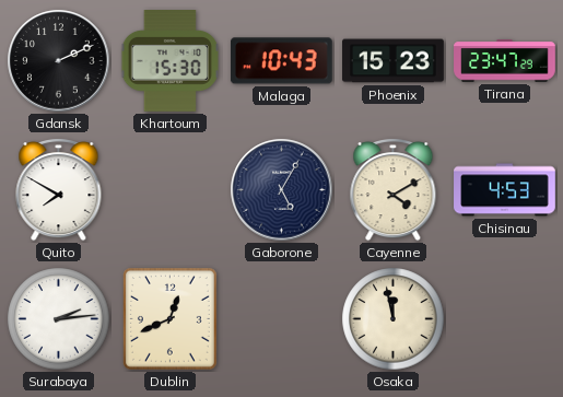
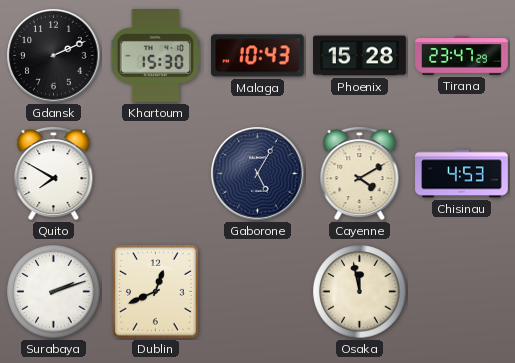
Phoenix: 15:23 -> 15:28 (360, 56)
Surabaya: 2:14 -> 2:12 (54, 292)
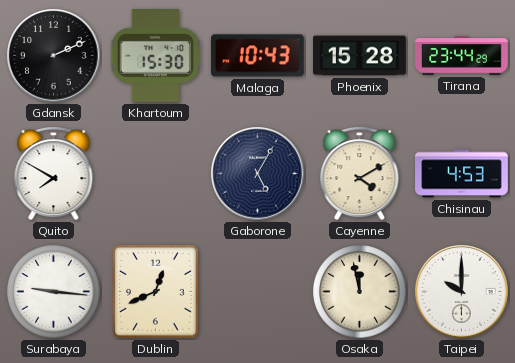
Tirana: 23:47 -> 23:44 (462, 56)
Surabaya: 2:12 -> 9:16 (54, 292)
Taipei: none -> 10:00 (462, 292)
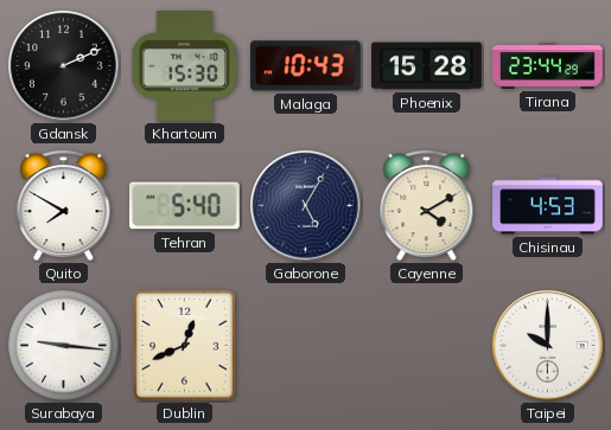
Tehran: none -> 5:40 (185, 206)
Osaka: 11:58 -> none (360, 292)
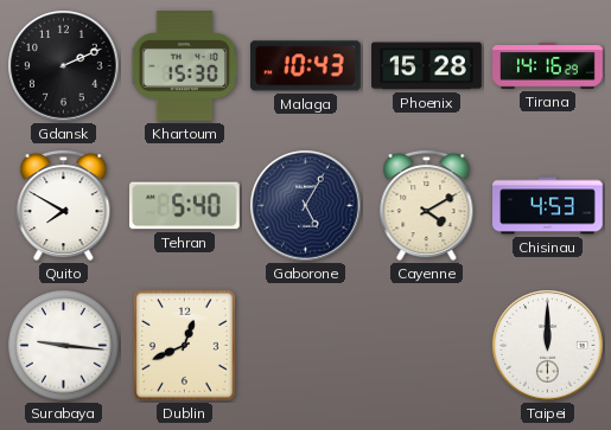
Tirana: 23:44 -> 14:16 (548, 66)
Taipei: 10:00 -> 12:00 (548, 346)
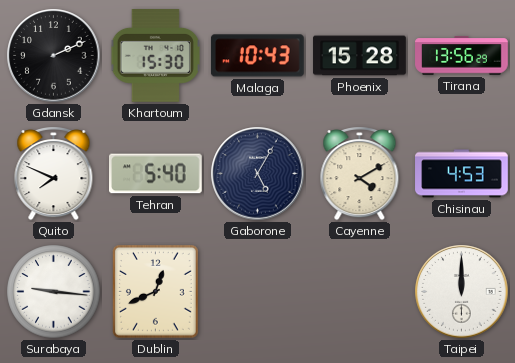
Tirana: 14:16 -> 13:56 (462, 56)
Quito: 7:50 -> 7:49 (54, 174)
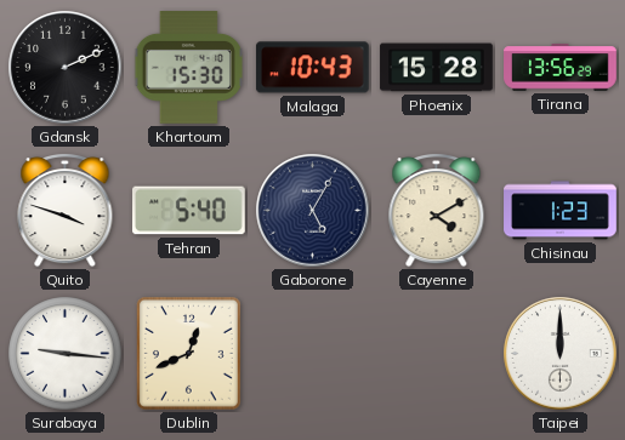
Quito: 7:49 -> 3:48 (66, 211)
Chisinau: 4:53 -> 1:23 (561, 211)
